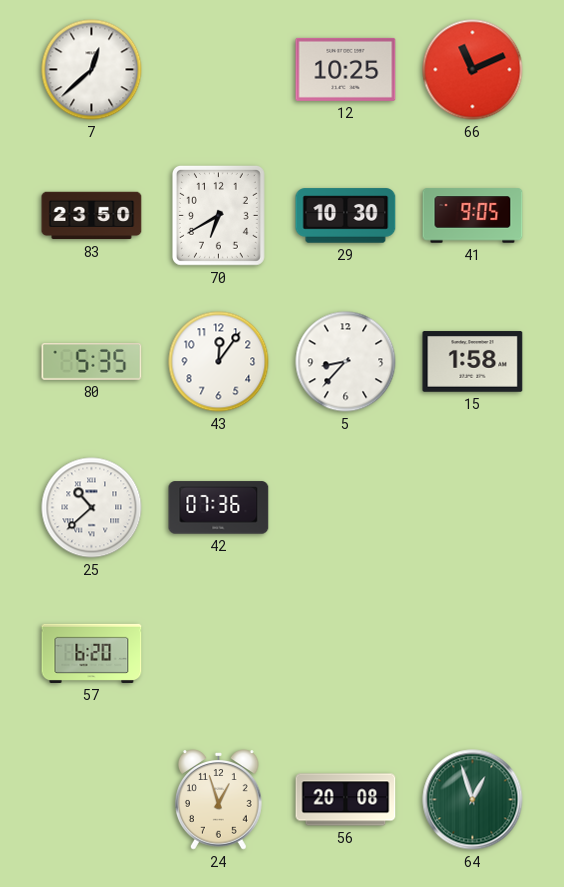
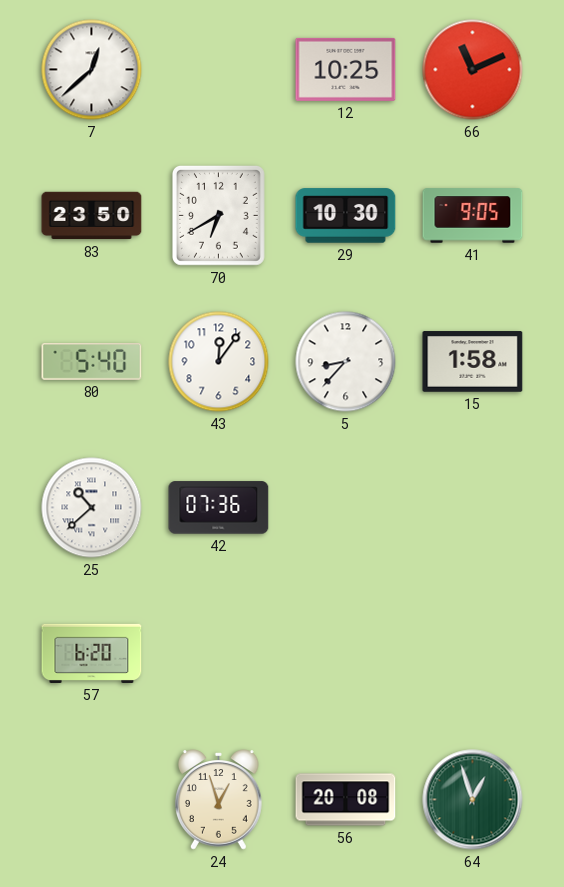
80: 5:35 -> 5:40 (92, 362)
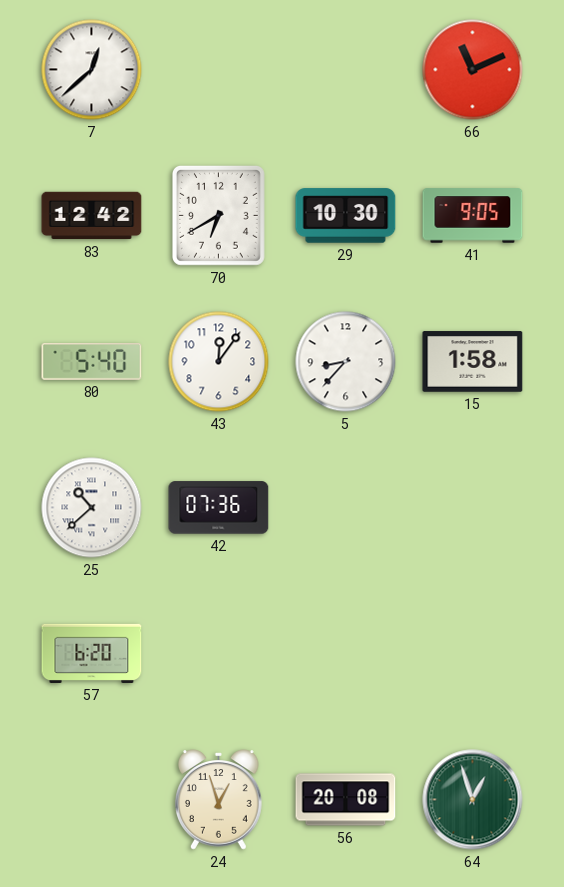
12: 10:25 -> none (346, 69)
83: 23:50 -> 12:42 (92, 216)
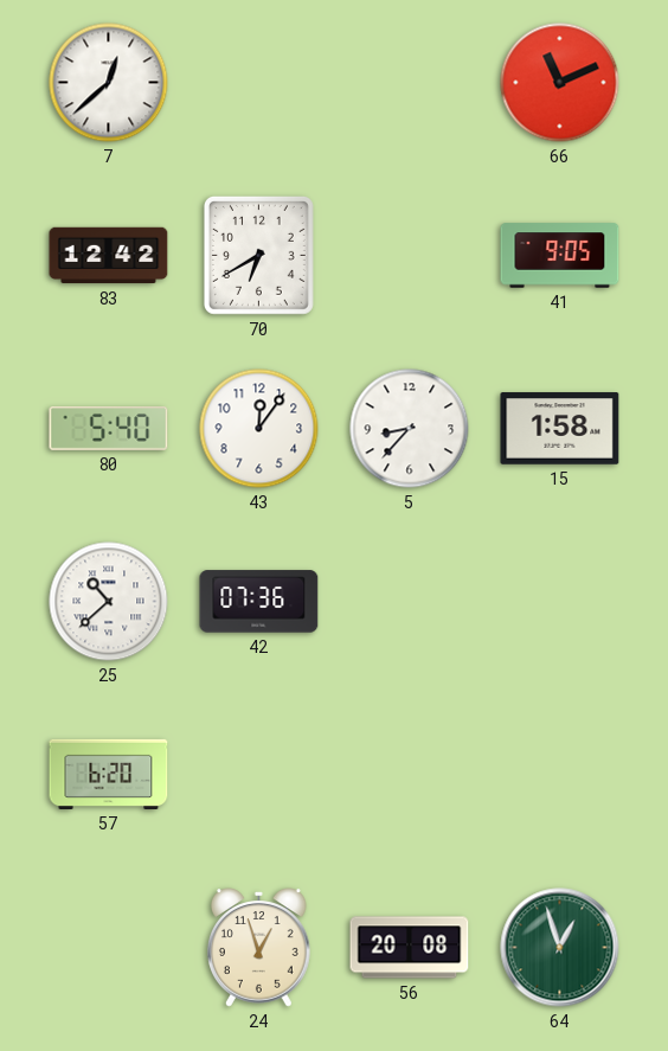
29: 10:30 -> none (346, 216)
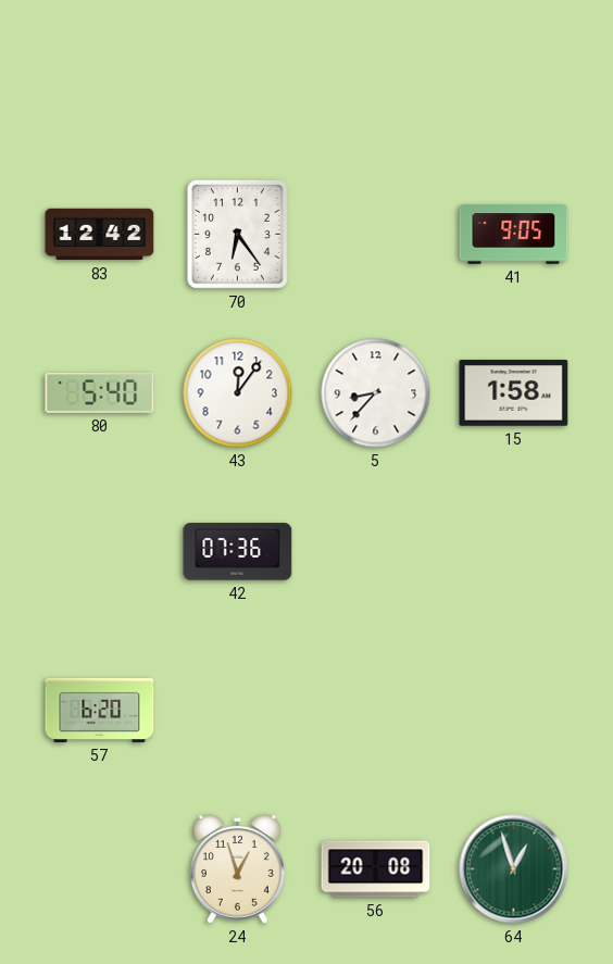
7: 12:38 -> none (109, 83)
66: 11:11 -> none (560, 83)
70: 6:40 -> 6:24 (237, 234)
25: 10:38 -> none (109, 602)
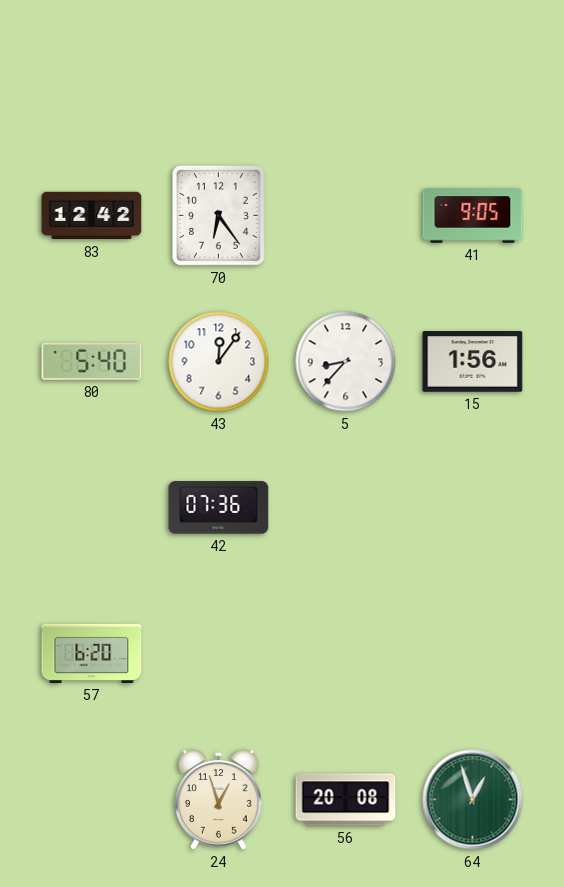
15: 1:58 -> 1:56 (473, 362)
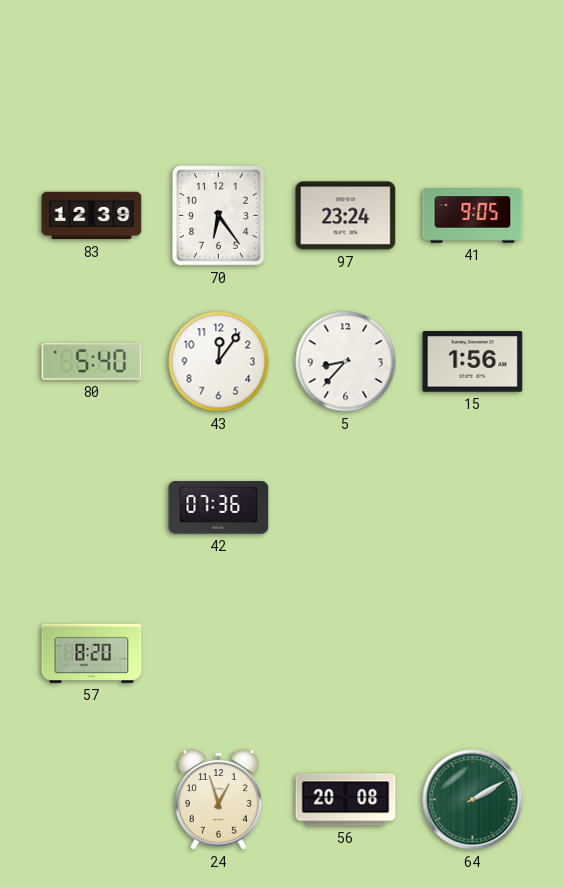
83: 12:42 -> 12:39 (92, 216)
97: none -> 23:24 (346, 216)
57: 6:20 -> 8:20 (92, 653)
64: 12:57 -> 2:10 (473, 800)
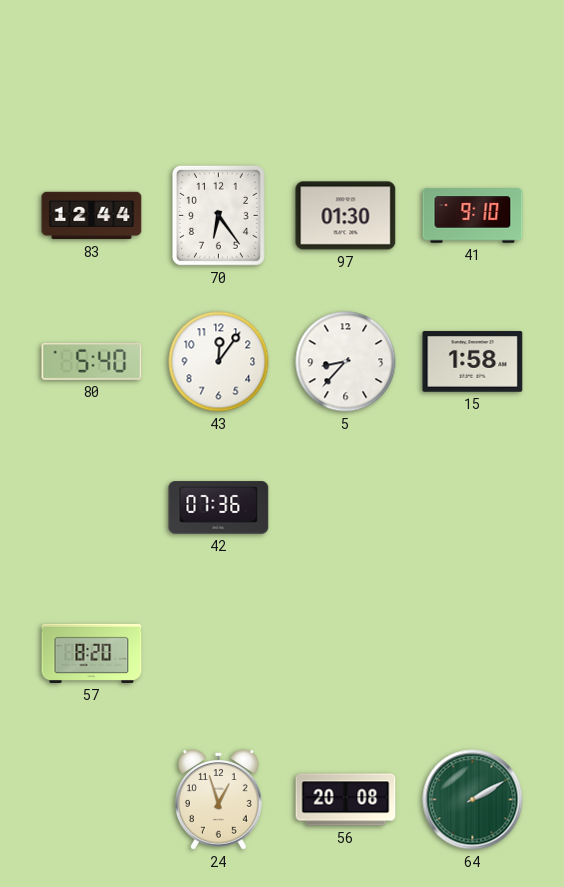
83: 12:39 -> 12:44 (92, 216)
97: 23:24 -> 01:30 (346, 216)
41: 9:05 -> 9:10 (473, 216)
15: 1:56 -> 1:58 (473, 362)
